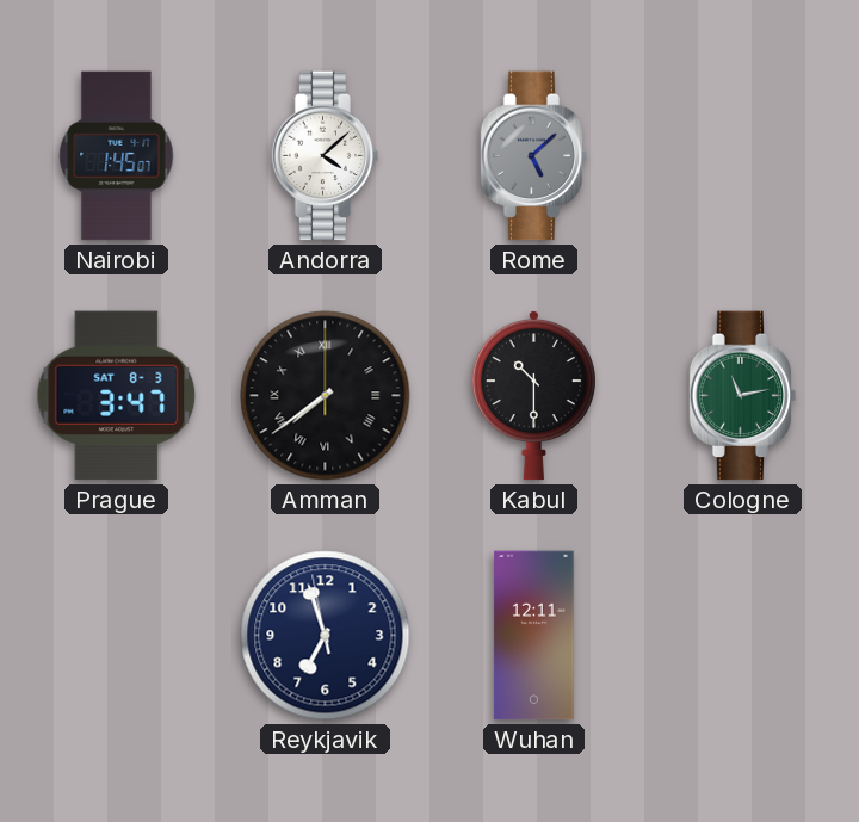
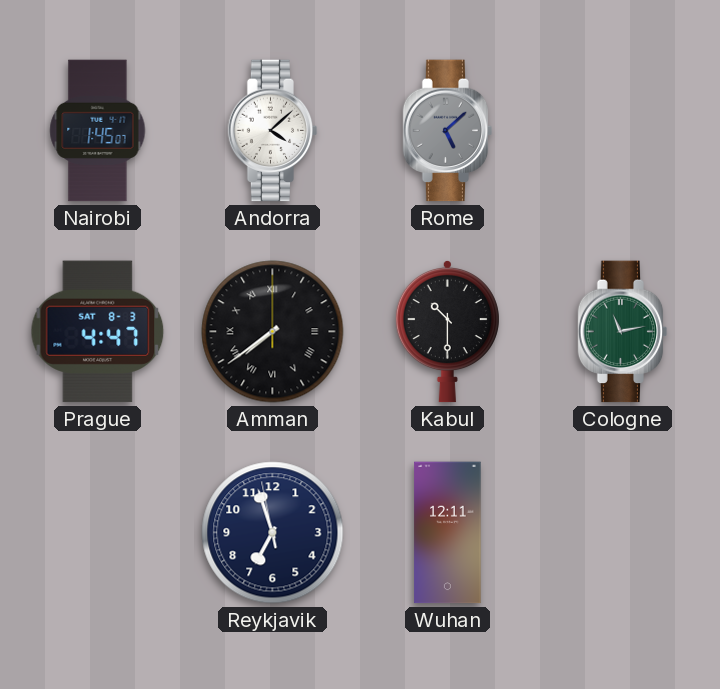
Prague: 3:47 -> 4:47 (98, 332)
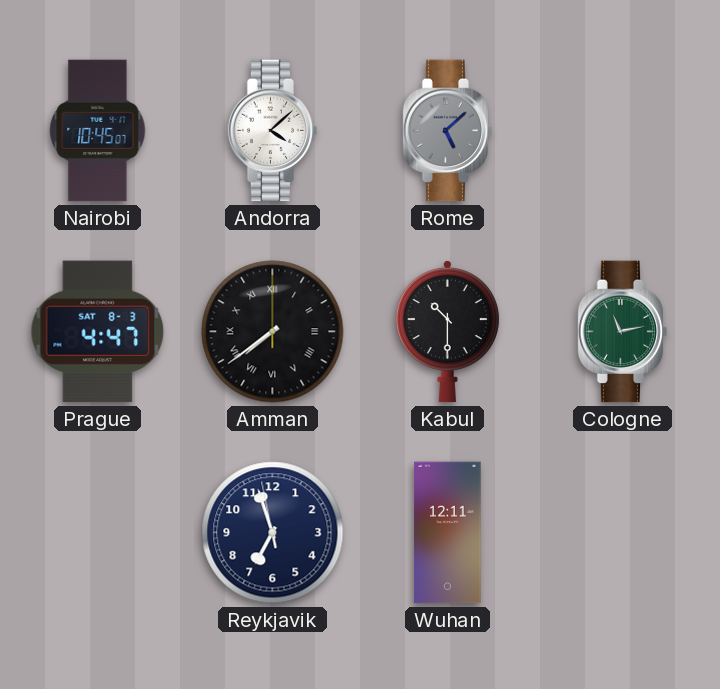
Nairobi: 1:45 -> 10:45 (98, 131)
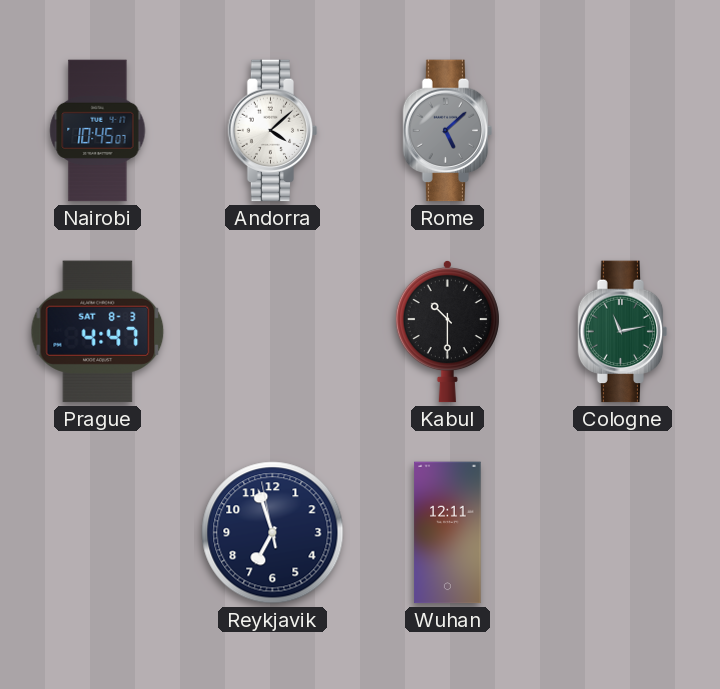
Amman: 7:39 -> none (273, 332)
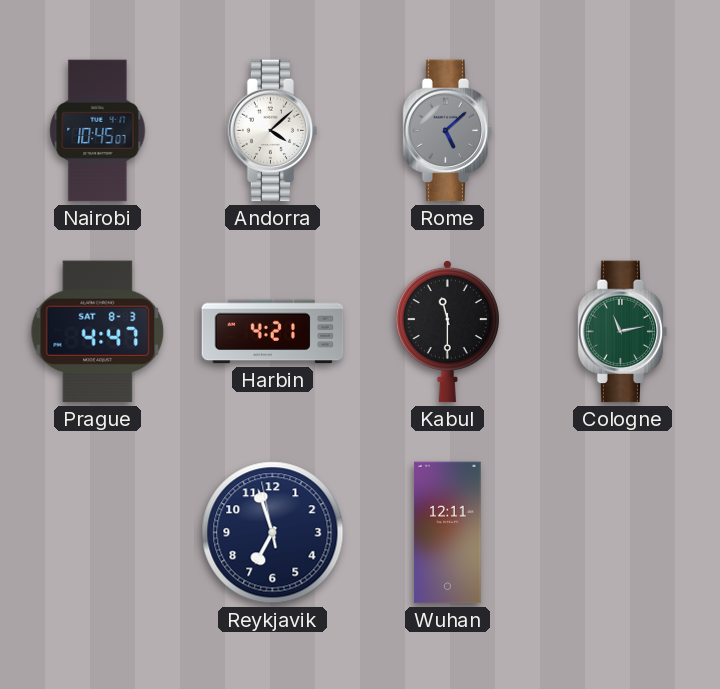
Harbin: none -> 4:21 (273, 332)
Kabul: 10:30 -> 11:30 (447, 331)
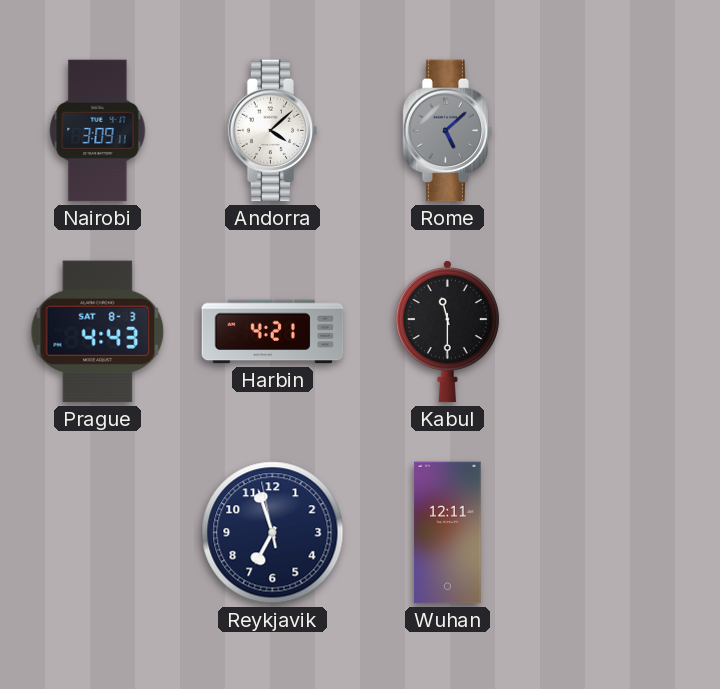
Nairobi: 10:45 -> 3:09 (98, 131)
Prague: 4:47 -> 4:43 (98, 332)
Cologne: 11:13 -> none (623, 332)
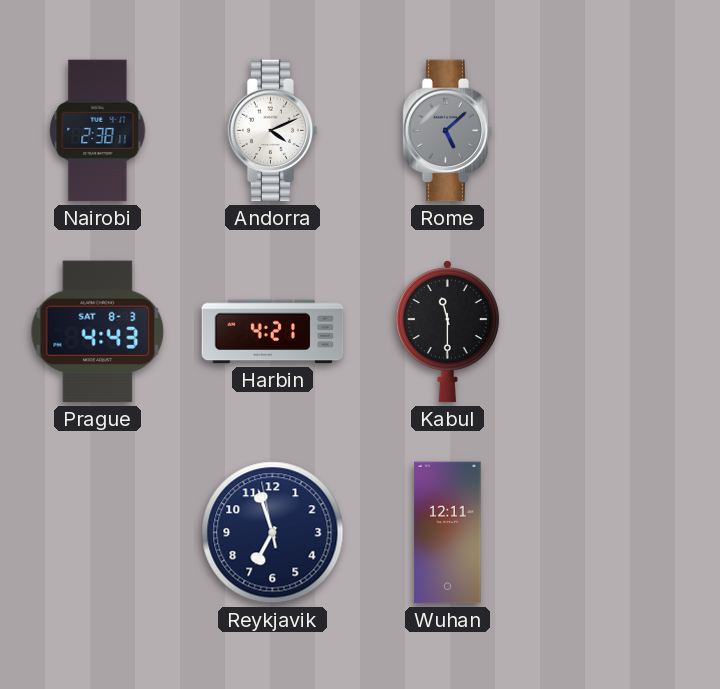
Nairobi: 3:09 -> 2:38 (98, 131)
Andorra: 4:08 -> 4:11 (273, 131)
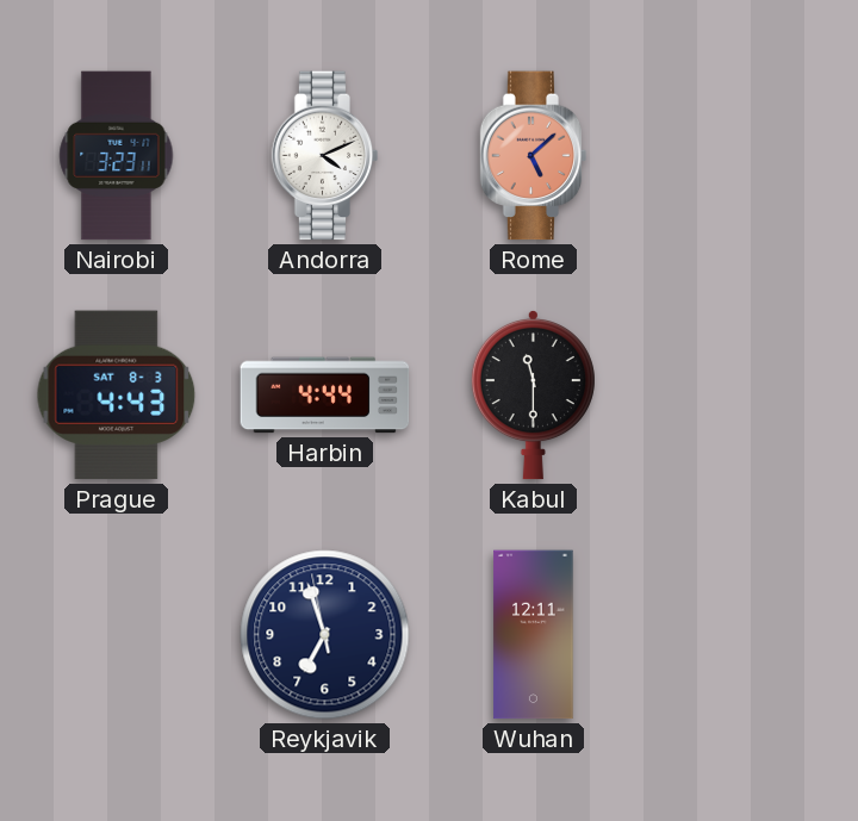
Nairobi: 2:38 -> 3:23 (117, 156)
Rome dial: grey -> salmon (534, 156)
Harbin: 4:21 -> 4:44 (325, 396)
